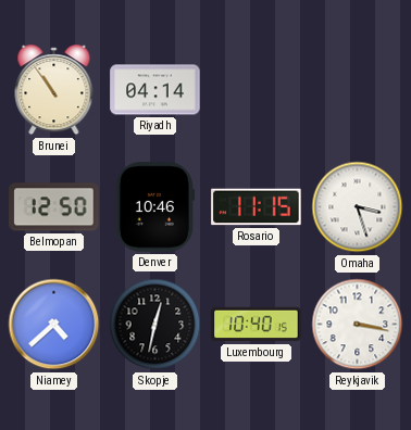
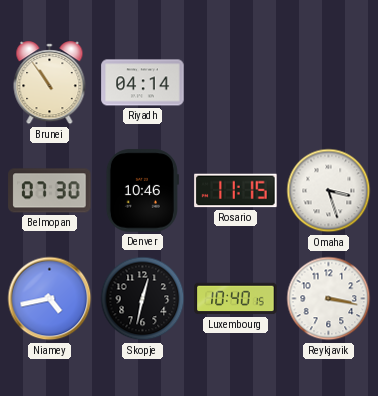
Belmopan: 12:50 -> 07:30 (50, 191)
Niamey: 4:38 -> 4:43 (50, 299)
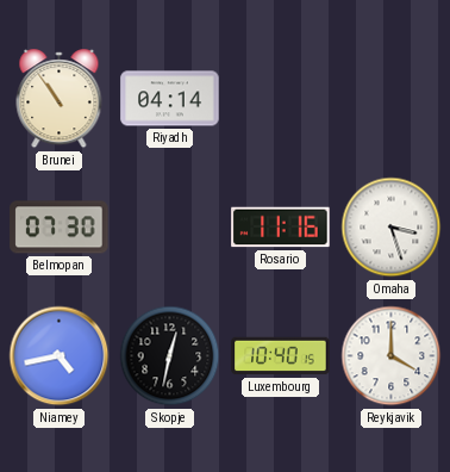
Denver: 10:46 -> none (142, 191)
Rosario: 11:15 -> 11:16 (281, 228)
Reykjavik: 3:17 -> 4:00 (392, 356)
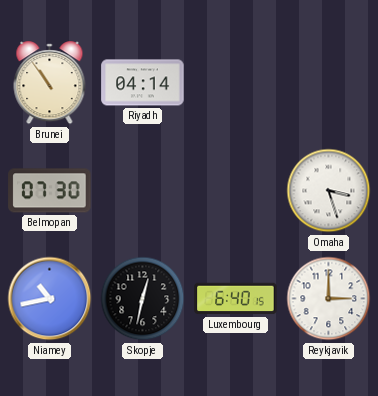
Rosario: 11:16 -> none (281, 228)
Niamey: 4:43 -> 10:43 (50, 299)
Luxembourg: 10:40 -> 6:40 (236, 299)
Reykjavik: 4:00 -> 3:00 (329, 299)
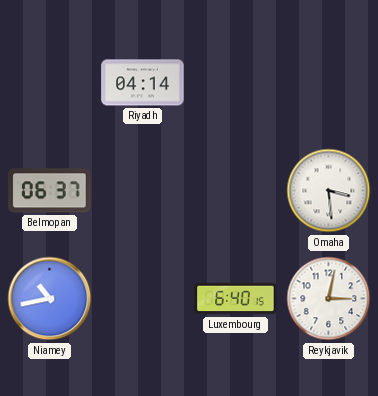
Brunei: 10:54 -> none (50, 83)
Belmopan: 07:30 -> 06:37 (50, 191)
Omaha: 3:27 -> 3:29 (329, 191)
Skopje: 12:32 -> none (143, 299)
Reykjavik: 3:00 -> 3:02 (329, 299)
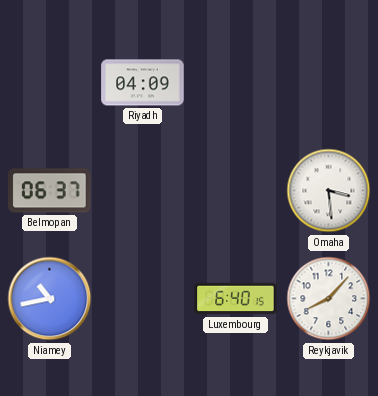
Riyadh: 04:14 -> 04:09 (143, 83)
Reykjavik: 3:02 -> 8:07 (329, 299)
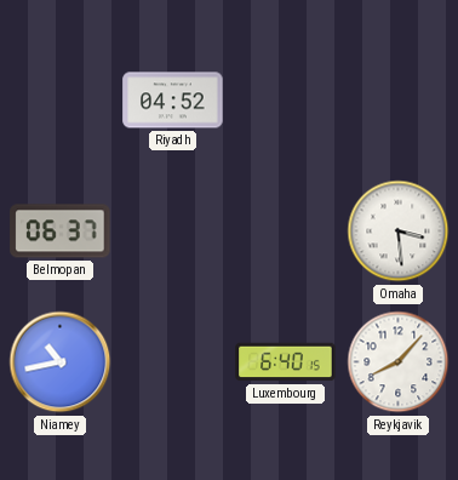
Riyadh: 04:09 -> 04:52 (173, 101)
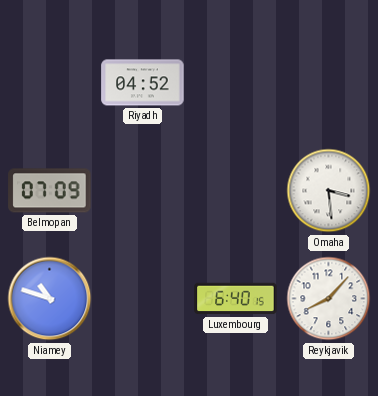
Belmopan: 06:37 -> 07:09 (50, 191)
Niamey: 10:43 -> 10:48 (50, 299)
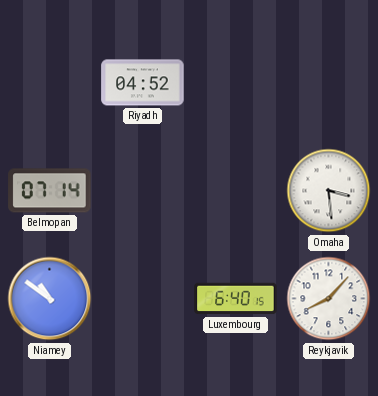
Belmopan: 07:09 -> 07:14 (50, 191)
Niamey: 10:48 -> 10:51 (50, 299)
